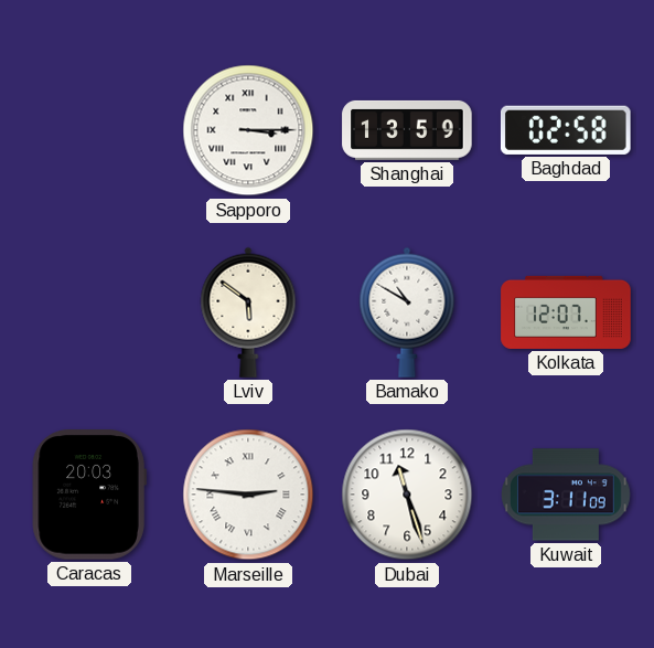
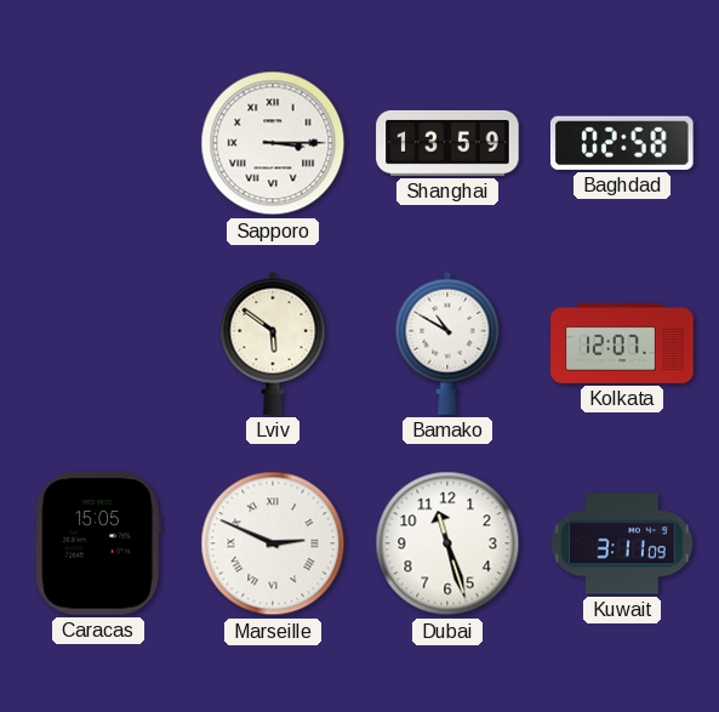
Caracas: 20:03 -> 15:05 (98, 543)
Marseille: 2:46 -> 2:49 (273, 543)
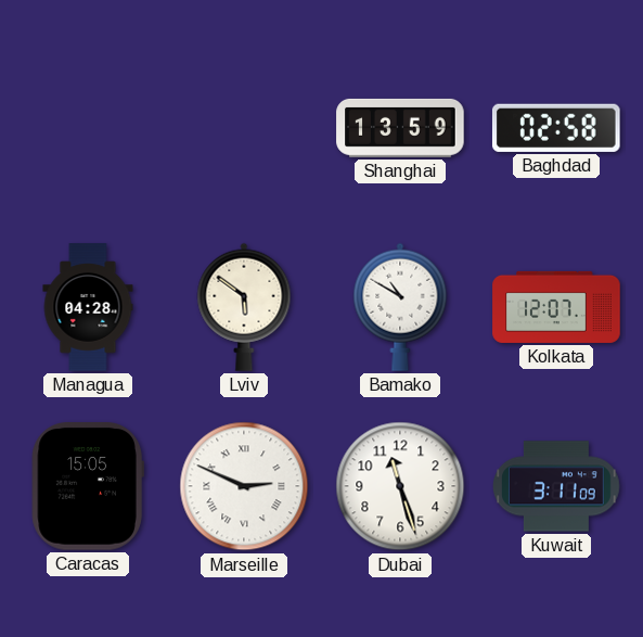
Sapporo: 3:15 -> none (273, 143)
Managua: none -> 04:28 (88, 307)
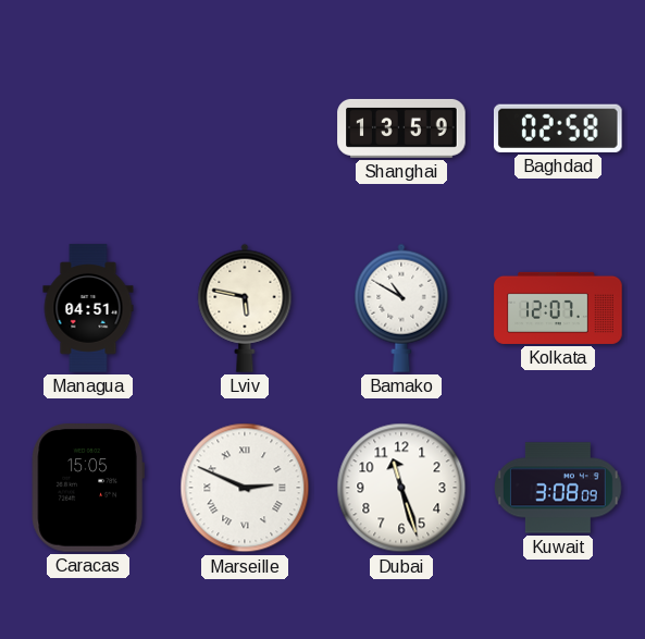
Managua: 04:28 -> 04:51 (88, 308)
Lviv: 5:51 -> 5:47 (245, 308)
Kuwait: 3:11 -> 3:08 (559, 488)
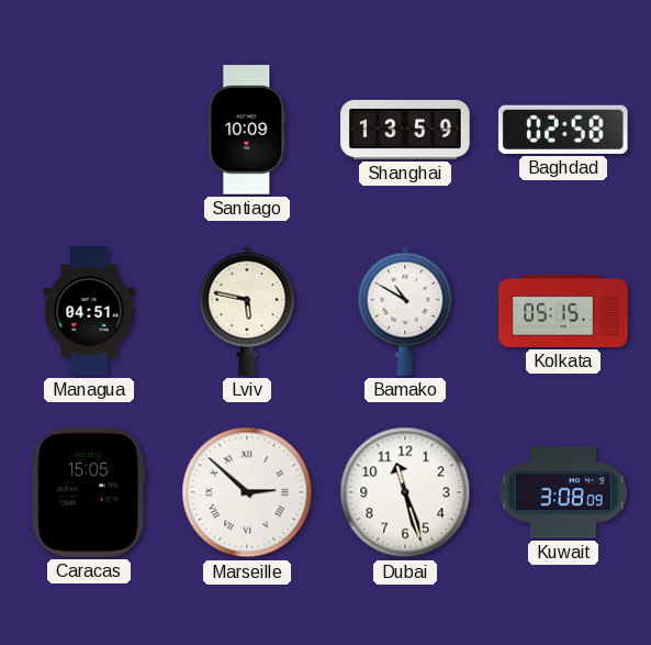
Santiago: none -> 10:09 (247, 130)
Kolkata: 12:07 -> 05:15 (563, 311)
Marseille: 2:49 -> 2:52 (247, 492)
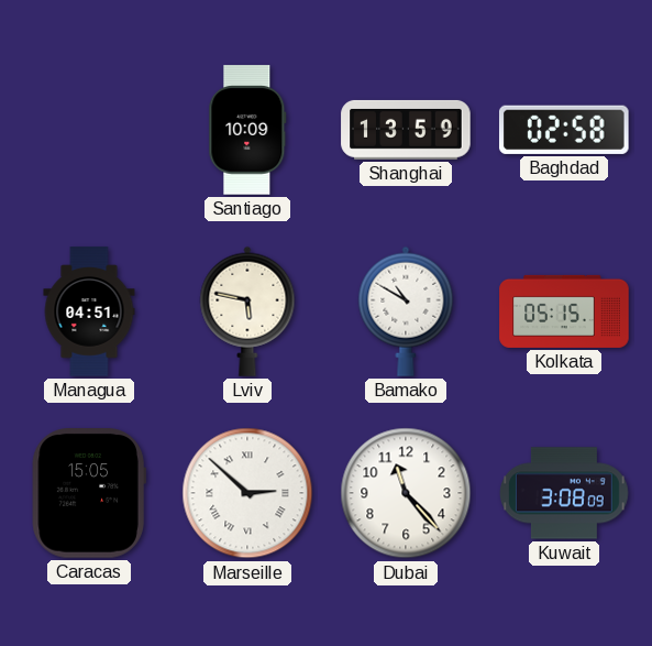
Dubai: 11:27 -> 11:23 (406, 493)
